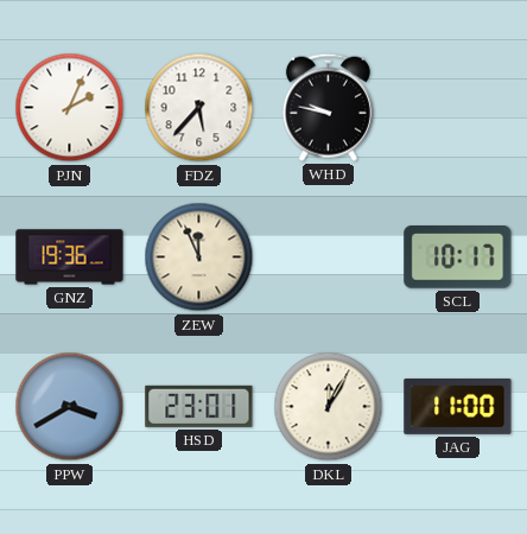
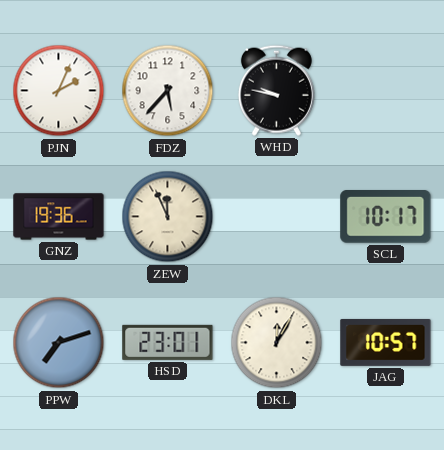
PPW: 3:40 -> 7:12 (59, 343)
JAG: 11:00 -> 10:57 (386, 342)
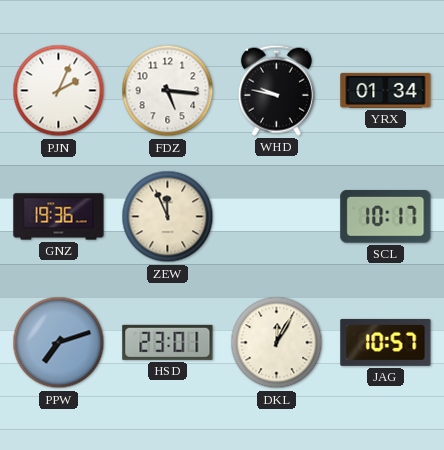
FDZ: 5:37 -> 5:16 (168, 91)
YRX: none -> 01:34 (386, 90)
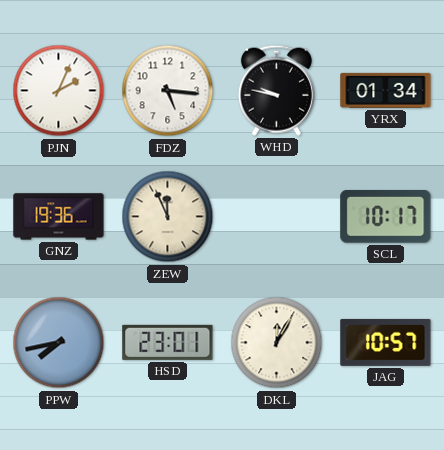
PPW: 7:12 -> 7:43 (59, 343)
